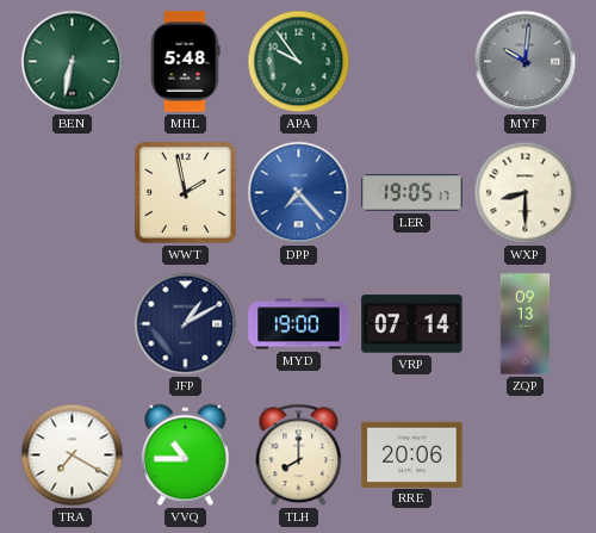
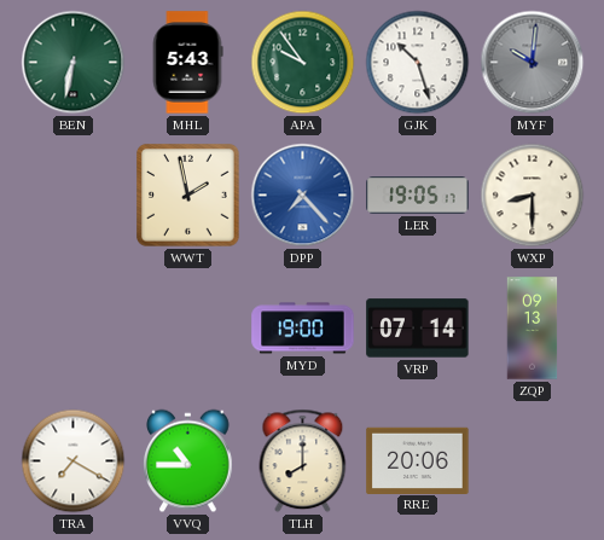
MHL: 5:48 -> 5:43 (187, 63)
GJK: none -> 10:27 (418, 63)
JFP: 1:10 -> none (186, 324)
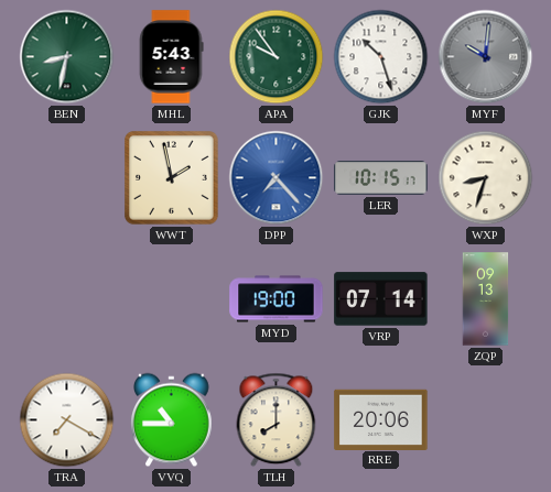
BEN: 6:32 -> 8:32 (67, 57)
LER: 19:05 -> 10:15 (381, 178)
WXP: 8:30 -> 8:33 (486, 178)
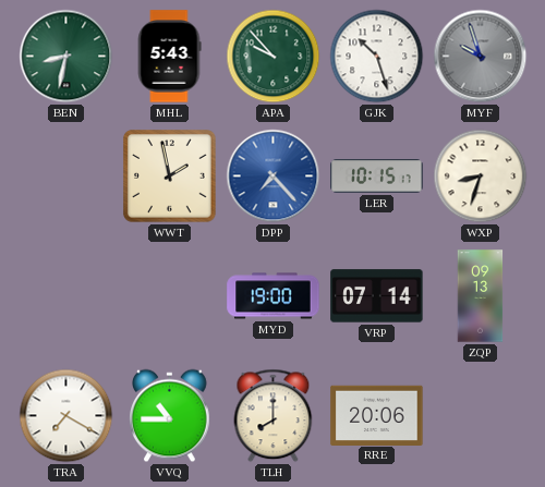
APA: 9:54 -> 9:53 (274, 57)
MYF: 10:01 -> 9:57 (481, 57)
